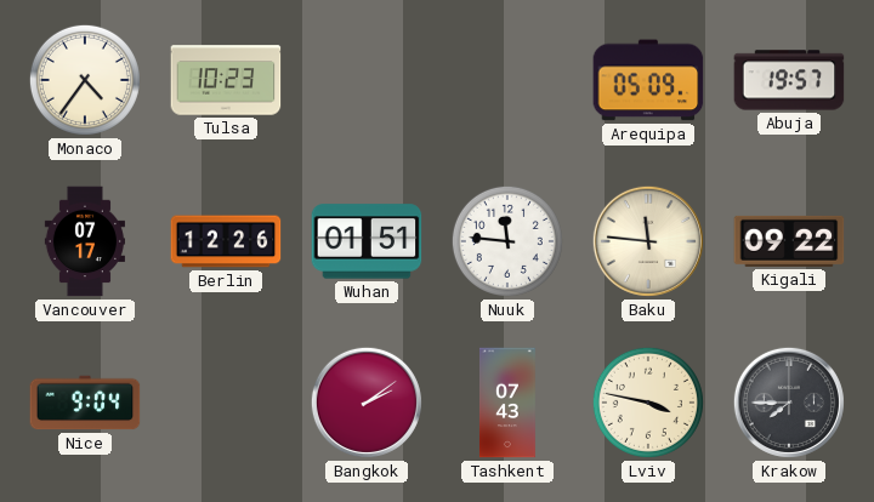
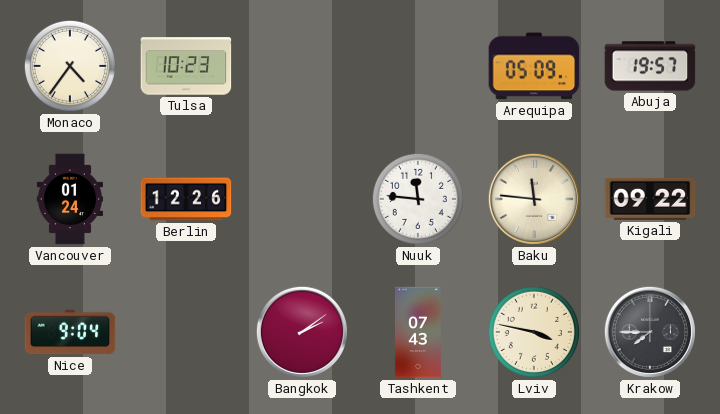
Vancouver: 07:17 -> 01:24 (70, 199)
Wuhan: 01:51 -> none (367, 241)
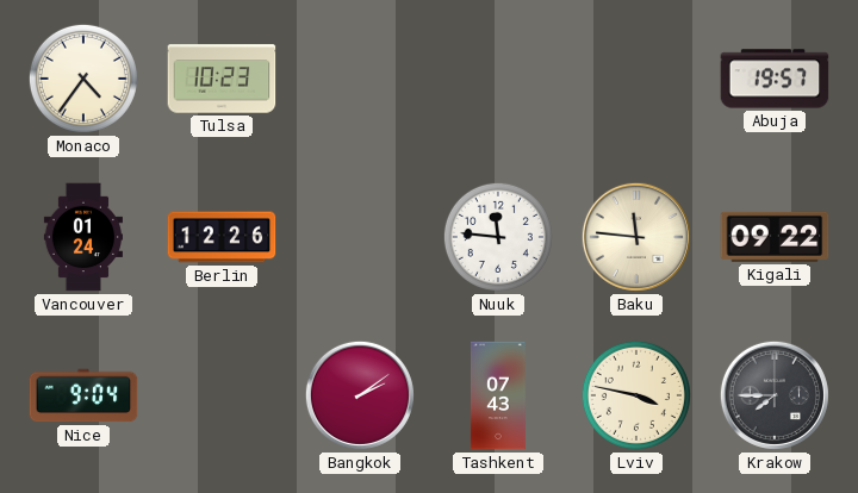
Arequipa: 05:09 -> none (534, 66)
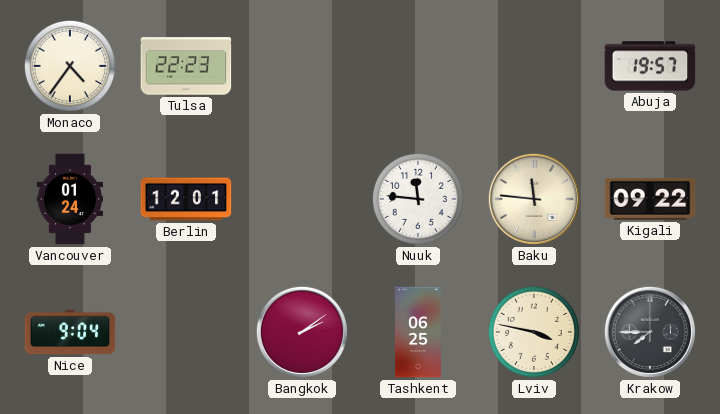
Tulsa: 10:23 -> 22:23 (186, 66)
Berlin: 12:26 -> 12:01 (186, 199)
Tashkent: 07:43 -> 06:25 (418, 332)
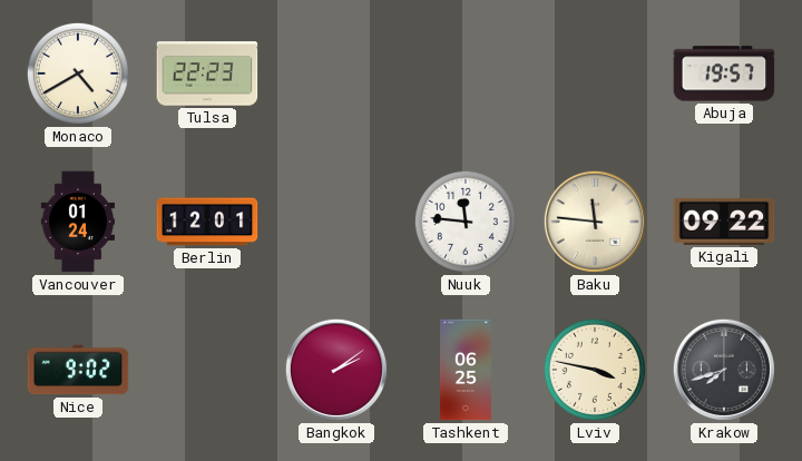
Monaco: 4:36 -> 4:40 (78, 73)
Nice: 9:04 -> 9:02 (78, 370)
Krakow: 7:45 -> 7:42 (724, 370)
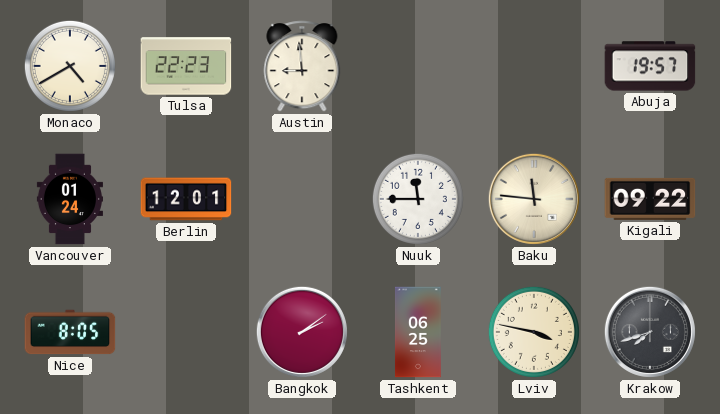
Austin: none -> 8:59 (302, 66)
Nuuk: 11:46 -> 11:45 (418, 199)
Nice: 9:02 -> 8:05 (70, 332)
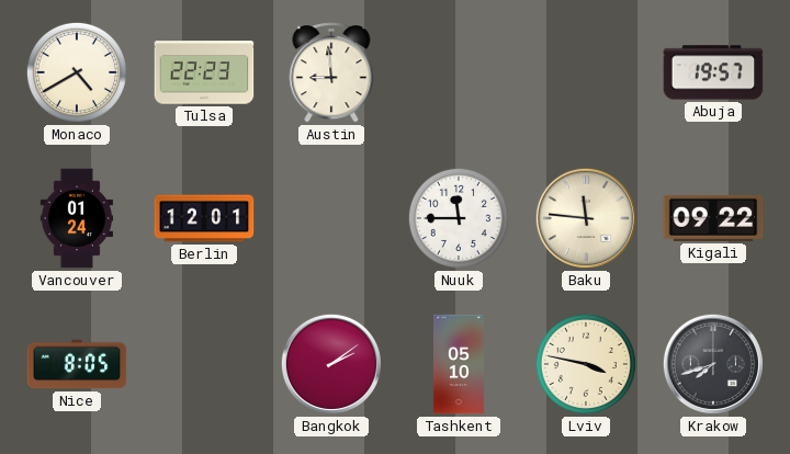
Tashkent: 06:25 -> 05:10 (459, 364)
